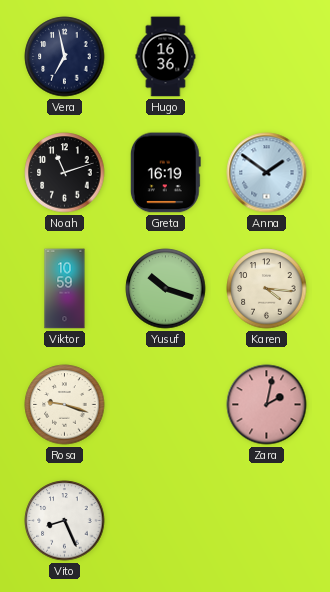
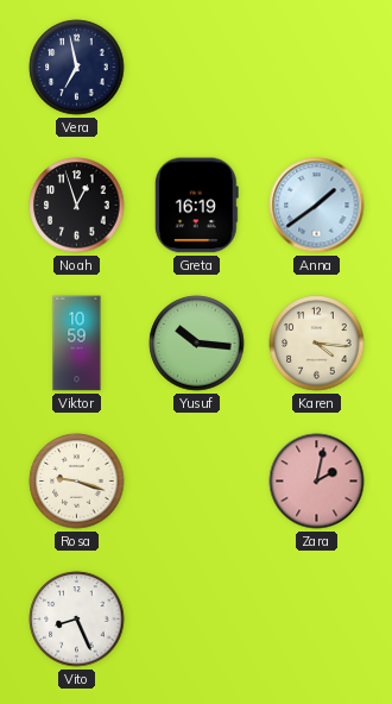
Hugo: 16:36 -> none (166, 57)
Noah: 11:12 -> 12:57 (77, 206)
Anna: 1:51 -> 1:39 (317, 206)
Yusuf: 10:18 -> 10:16 (197, 344)
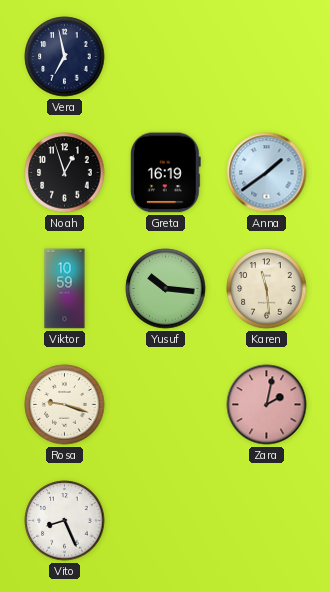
Karen: 4:16 -> 11:29 (267, 289)
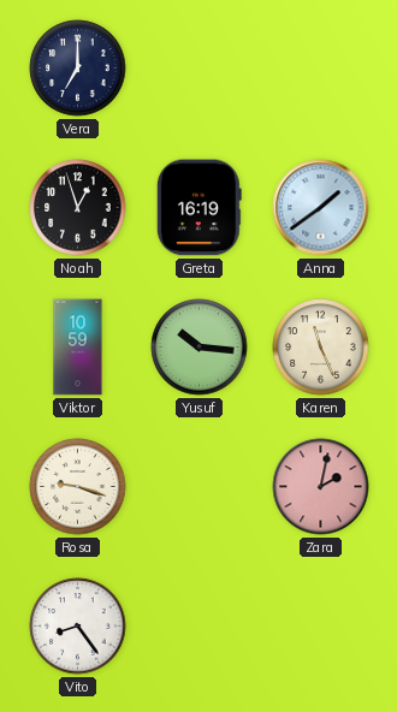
Vera: 6:58 -> 7:00 (78, 69)
Karen: 11:29 -> 11:26 (321, 348)
Vito: 8:26 -> 8:24 (78, 627)
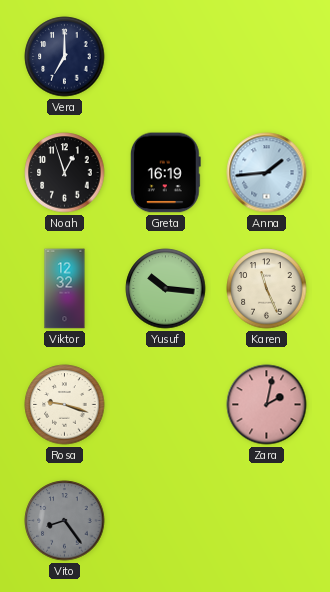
Anna: 1:39 -> 1:44 (267, 173)
Viktor: 10:59 -> 12:32 (65, 289)
Vito dial: white -> grey (65, 521)
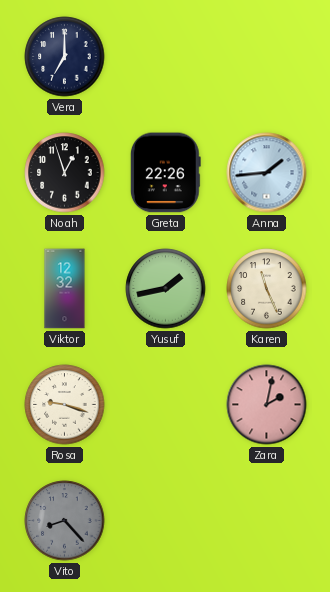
Greta: 16:19 -> 22:26 (165, 173)
Yusuf: 10:16 -> 1:43 (166, 289)
Vito: 8:24 -> 8:23 (65, 521)
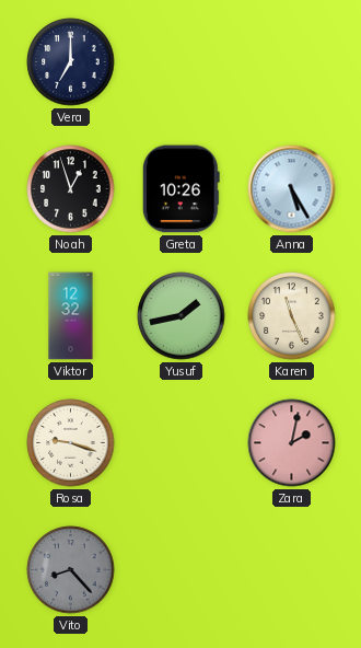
Greta: 22:26 -> 10:26 (180, 189)
Anna: 1:44 -> 5:25 (292, 189)
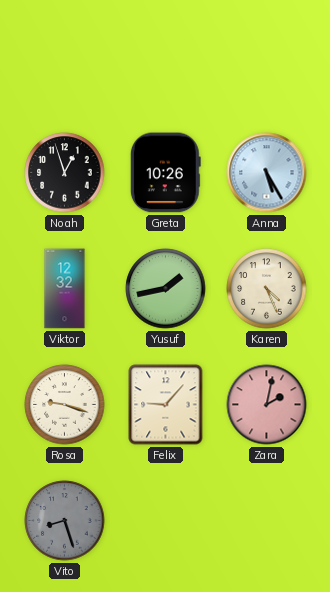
Vera: 7:00 -> none (71, 62)
Karen: 11:26 -> 4:26 (267, 289)
Felix: none -> 9:07 (166, 405)
Vito: 8:23 -> 8:27 (65, 521)
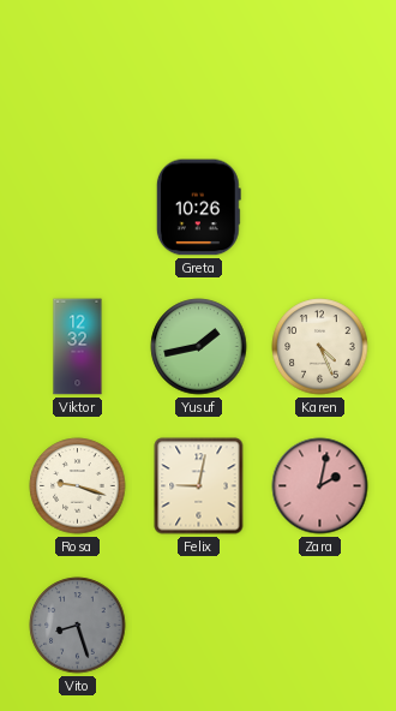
Noah: 12:57 -> none (65, 173)
Anna: 5:25 -> none (267, 173)
Felix: 9:07 -> 9:02 (199, 486)
